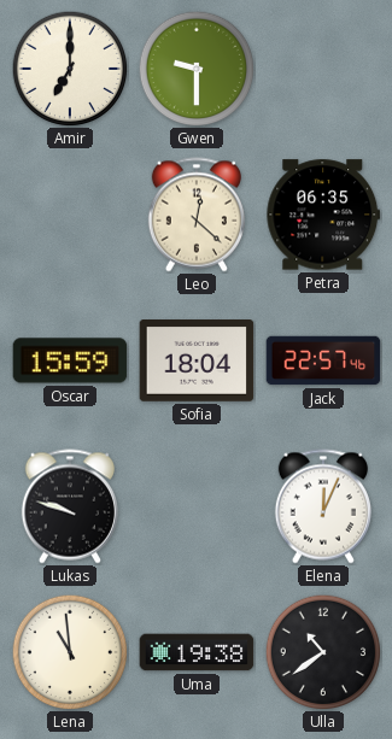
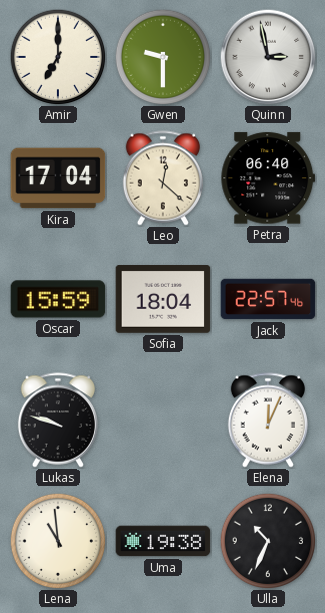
Quinn: none -> 2:58 (268, 57)
Kira: none -> 17:04 (58, 178)
Petra: 06:35 -> 06:40 (268, 178)
Ulla: 10:39 -> 10:34 (268, 541)
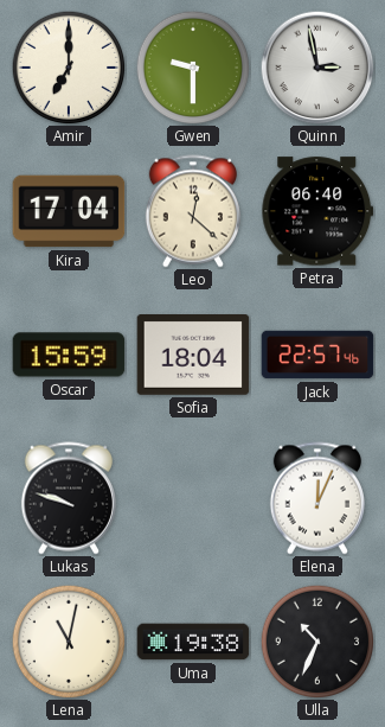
Lena: 10:59 -> 11:02 (69, 642)
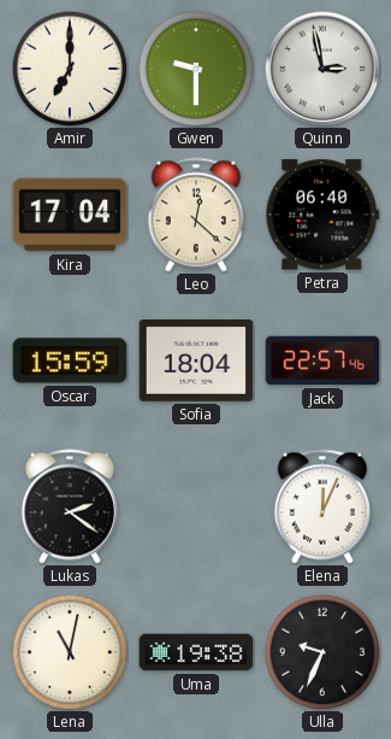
Lukas: 9:48 -> 2:21 (70, 506)
Ulla: 10:34 -> 9:34 (322, 652)
